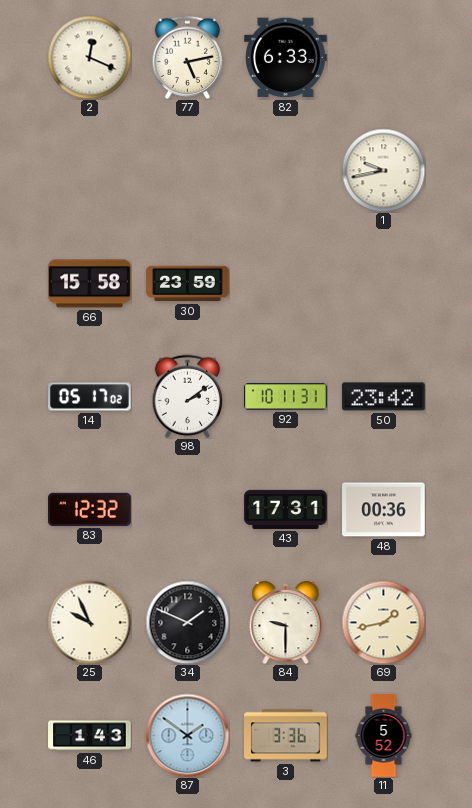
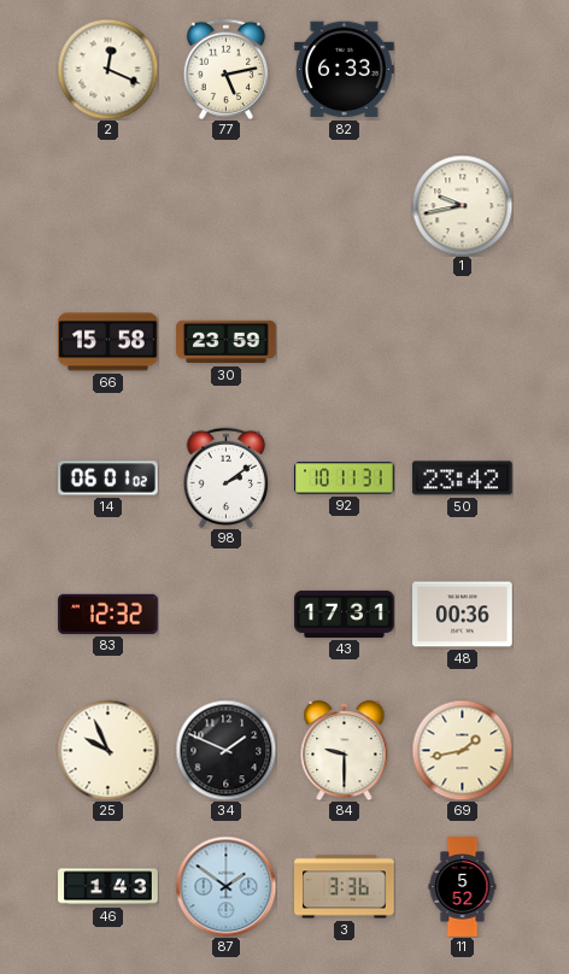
14: 05:17 -> 06:01 (108, 479)
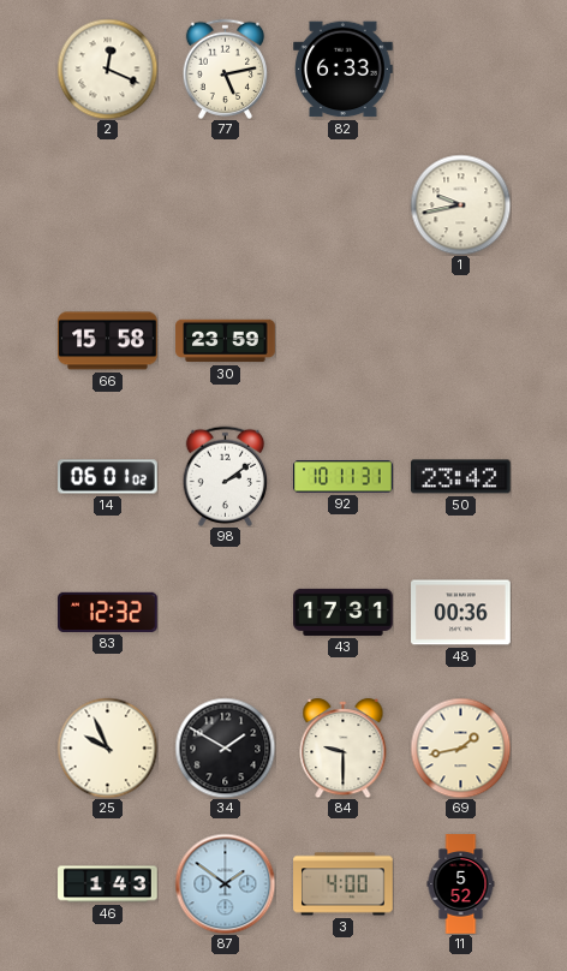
34: 1:49 -> 1:50 (225, 747)
3: 3:36 -> 4:00 (344, 884)
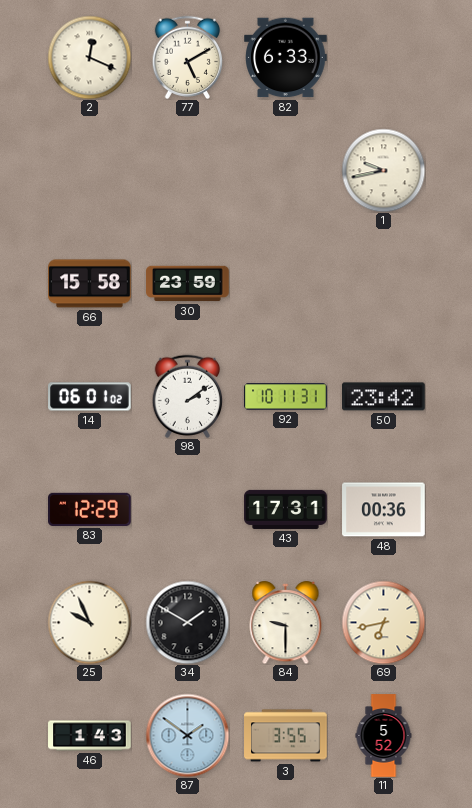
77: 5:13 -> 5:10 (188, 57)
83: 12:32 -> 12:29 (90, 509)
69: 1:43 -> 6:43 (383, 622)
3: 4:00 -> 3:55 (286, 736)
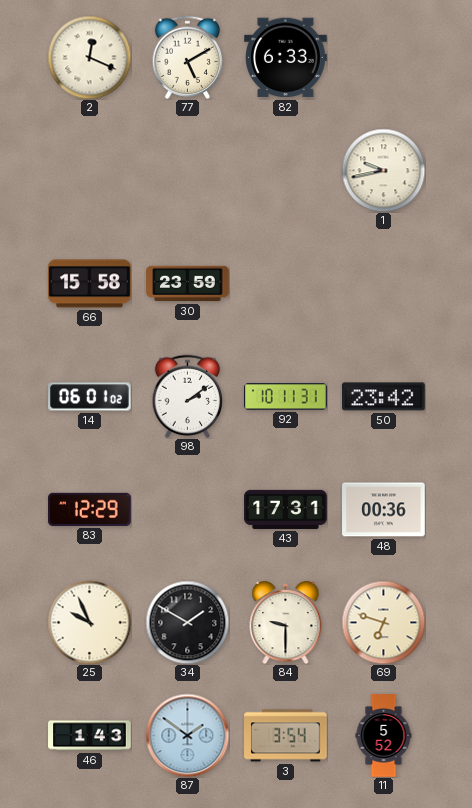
69: 6:43 -> 6:48 (383, 622)
3: 3:55 -> 3:54 (286, 736)
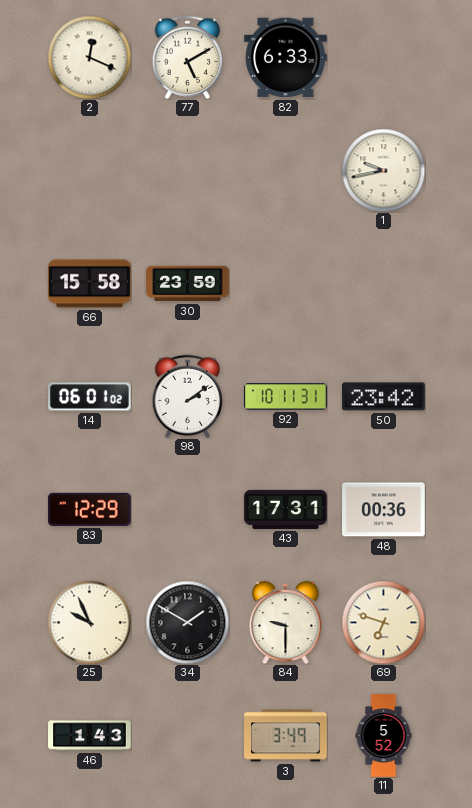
87: 1:51 -> none (187, 735)
3: 3:54 -> 3:49 (286, 736)
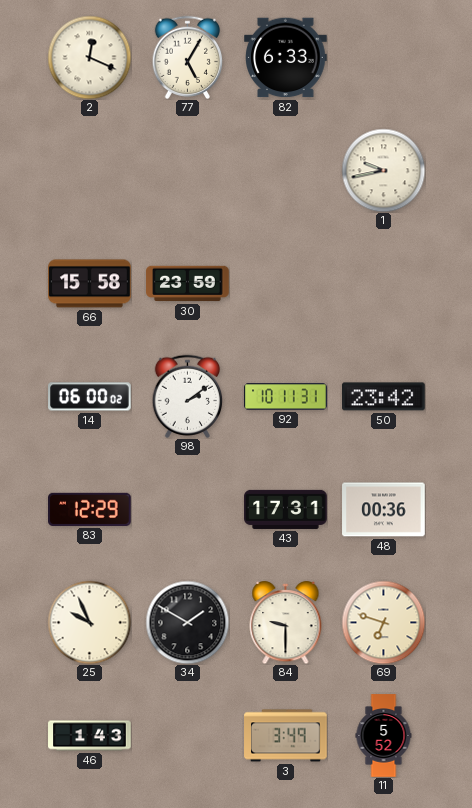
77: 5:10 -> 5:05 (188, 57)
14: 06:01 -> 06:00 (90, 397)
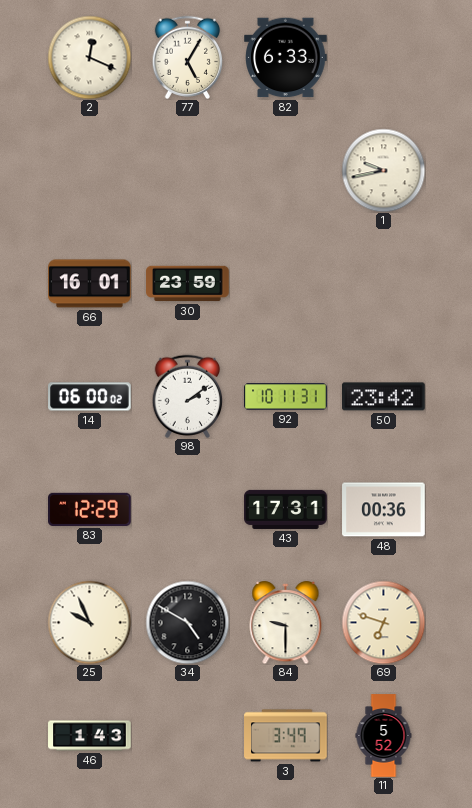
66: 15:58 -> 16:01 (90, 284)
34: 1:50 -> 4:50 (187, 622)
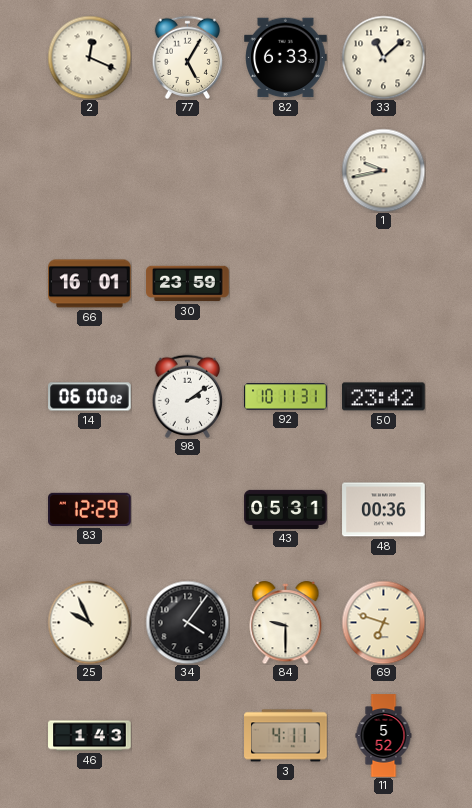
33: none -> 11:08 (383, 57)
43: 17:31 -> 05:31 (286, 509)
34: 4:50 -> 4:06 (187, 622)
3: 3:49 -> 4:11 (286, 736)
